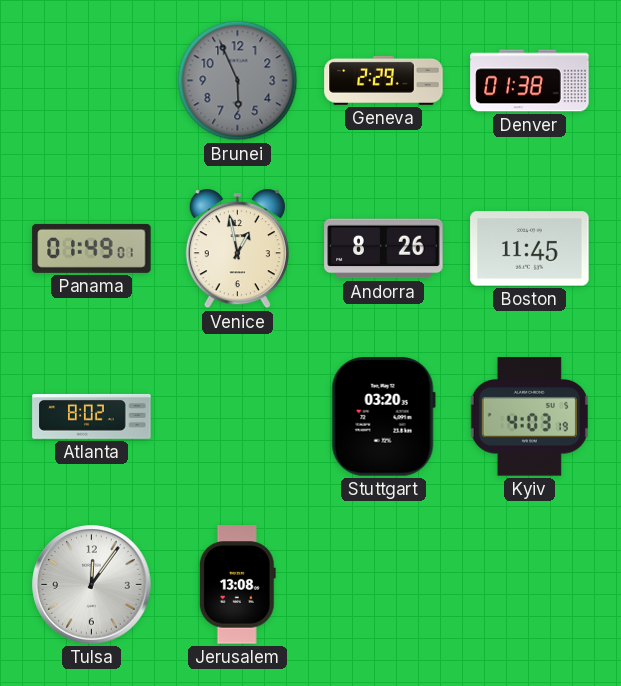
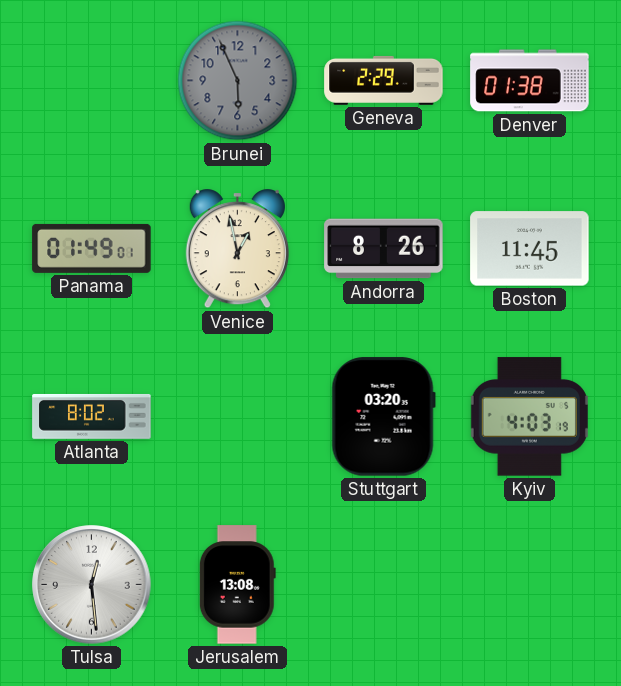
Tulsa: 12:06 -> 12:29 (92, 585)
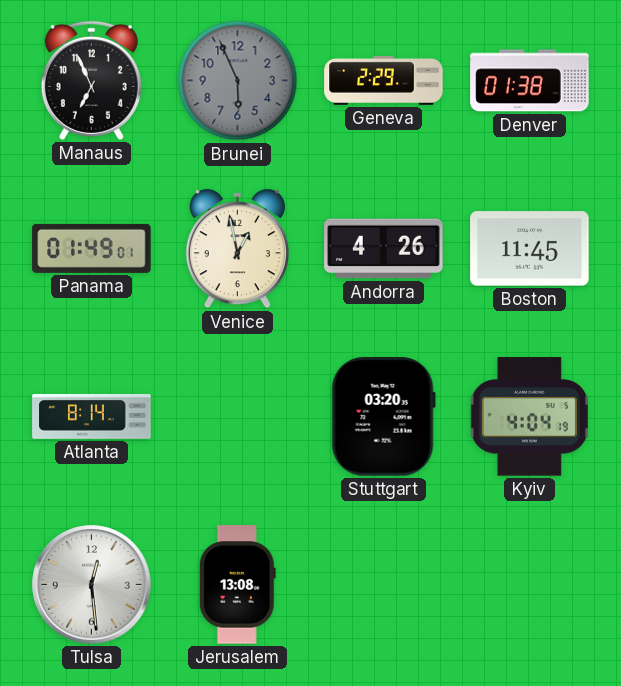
Manaus: none -> 6:56 (91, 80)
Andorra: 8:26 -> 4:26 (384, 249)
Atlanta: 8:02 -> 8:14 (92, 416)
Kyiv: 4:03 -> 4:04 (529, 417)
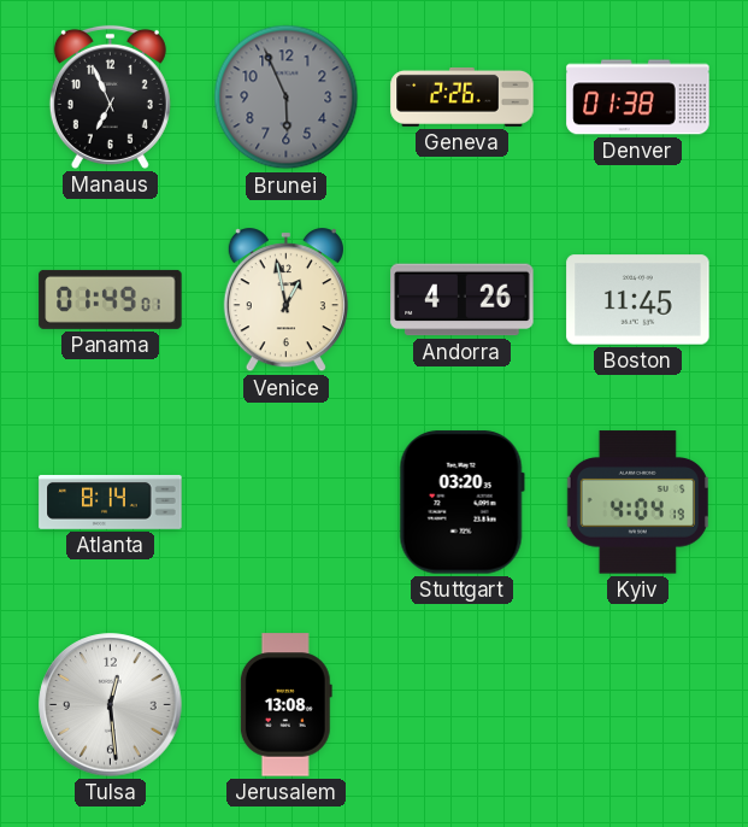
Geneva: 2:29 -> 2:26 (463, 96)
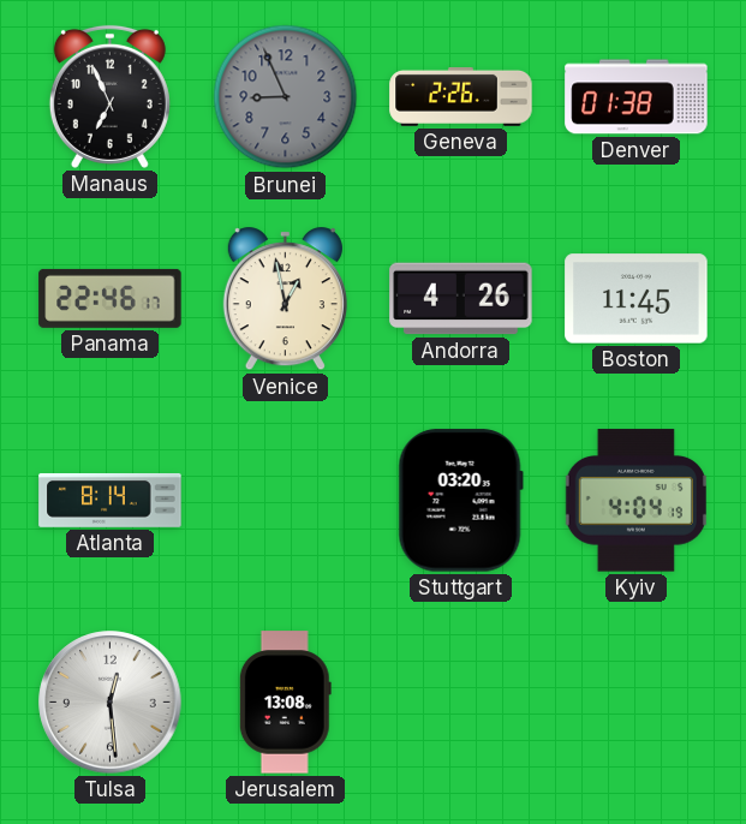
Brunei: 5:56 -> 8:56 (286, 97)
Panama: 01:49 -> 22:46 (111, 298)
